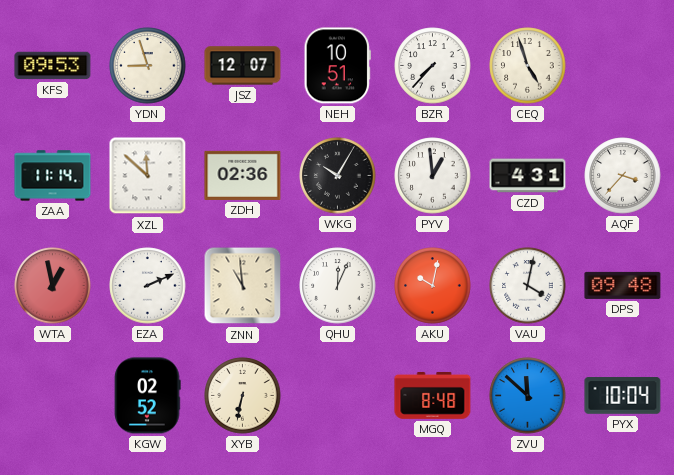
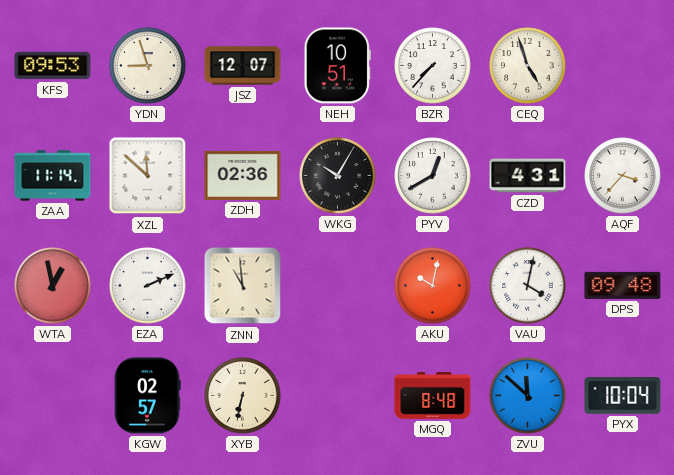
PYV: 12:59 -> 12:40 (433, 176)
QHU: 12:04 -> none (338, 286)
KGW: 02:52 -> 02:57 (147, 396)
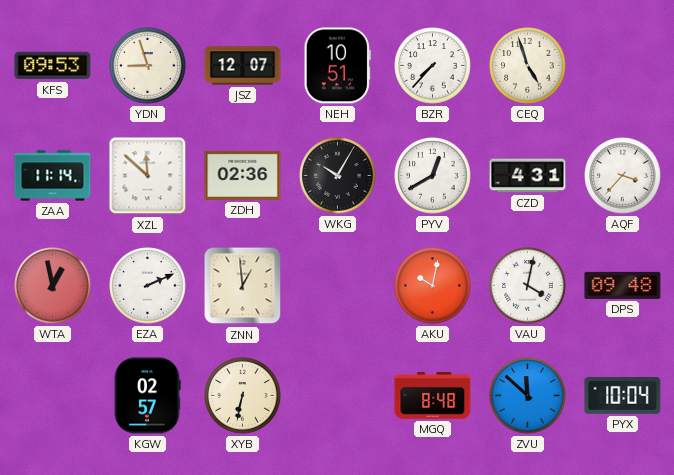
ZNN: 10:59 -> 12:59 (243, 286)
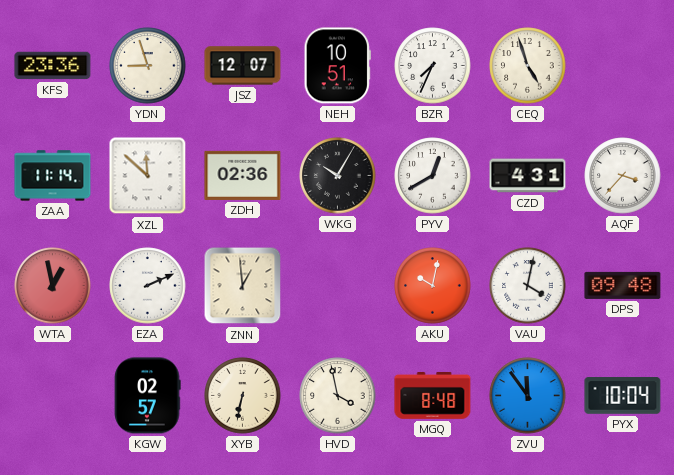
KFS: 09:53 -> 23:36 (53, 66)
BZR: 7:37 -> 7:34 (433, 66)
HVD: none -> 3:58 (338, 396)
ZVU: 11:52 -> 11:54 (528, 396)
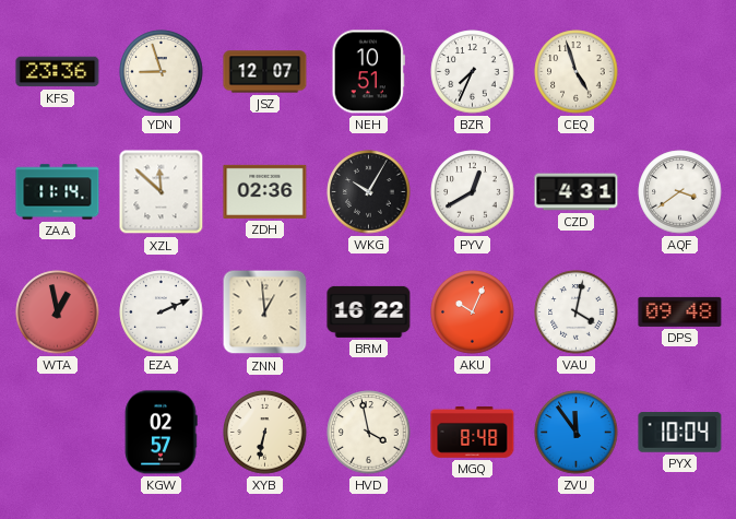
AQF: 3:37 -> 3:39 (680, 192)
BRM: none -> 16:22 (369, 311)
AKU: 10:02 -> 10:04 (473, 312)
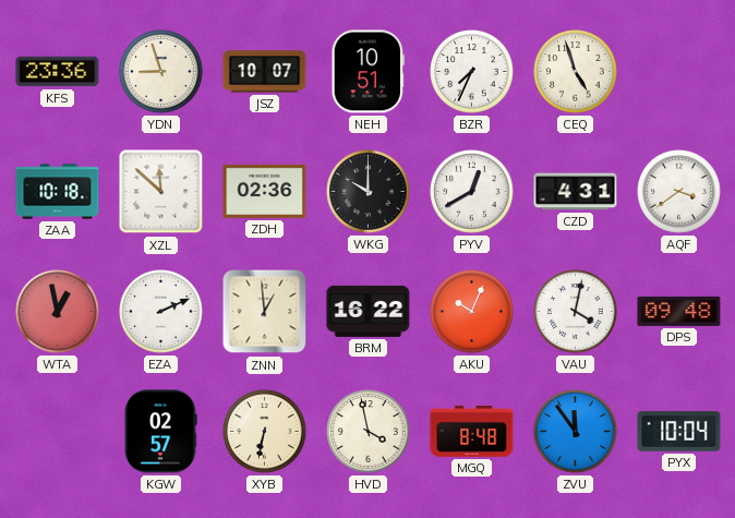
JSZ: 12:07 -> 10:07 (265, 72)
ZAA: 11:14 -> 10:18 (58, 192)
WKG: 10:05 -> 10:00 (369, 192)
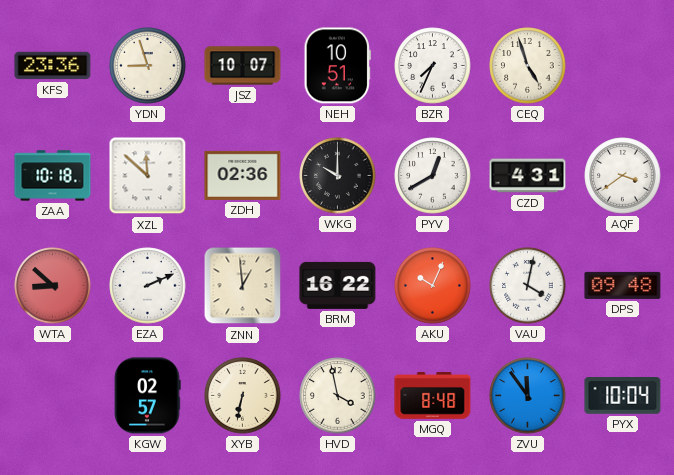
WTA: 12:58 -> 8:52 (53, 286)
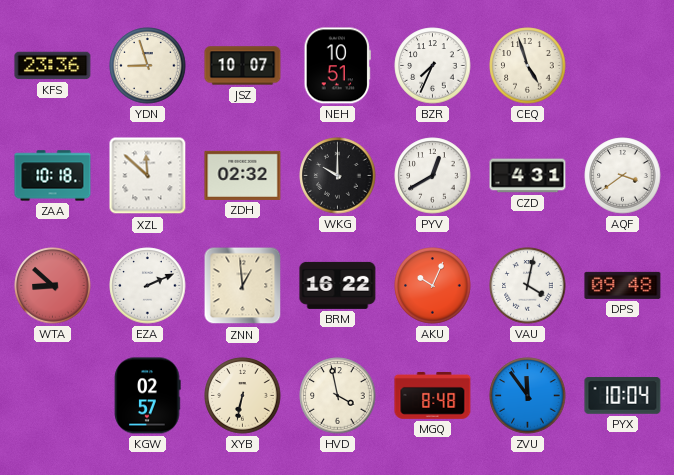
ZDH: 02:36 -> 02:32 (243, 175)
